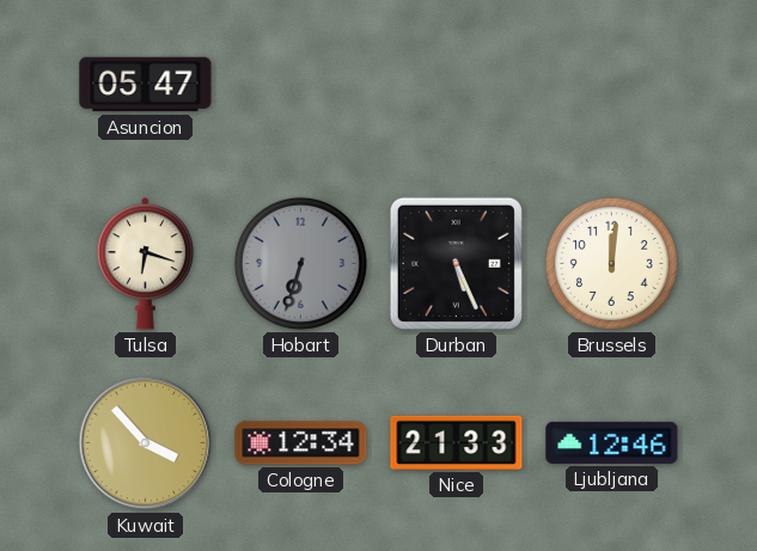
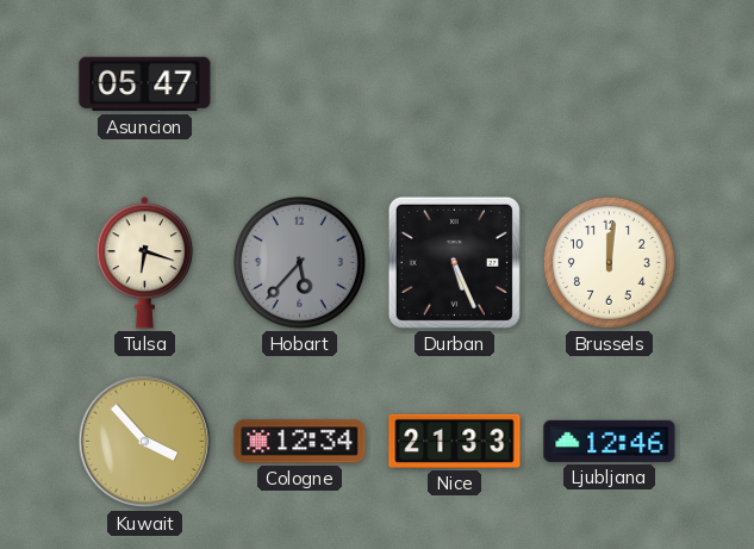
Hobart: 6:33 -> 5:37 (299, 262)
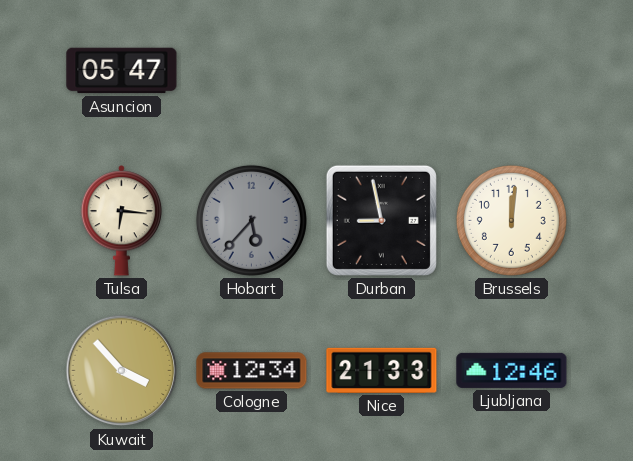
Tulsa: 6:18 -> 6:16 (122, 221)
Durban: 5:26 -> 8:58 (381, 220)
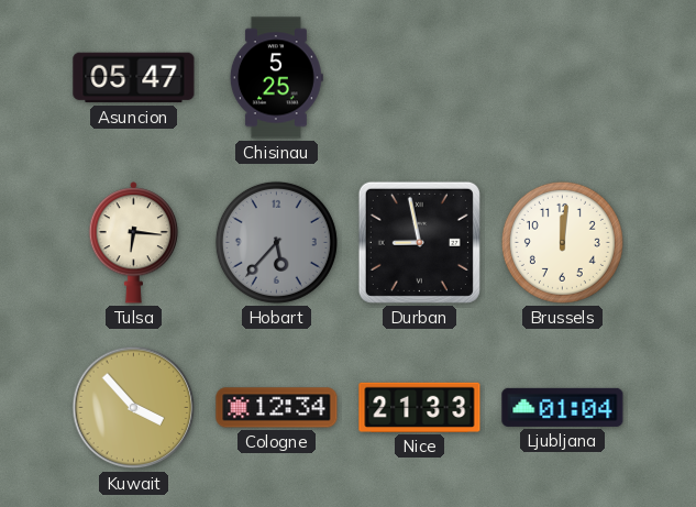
Chisinau: none -> 5:25 (276, 78)
Ljubljana: 12:46 -> 01:04 (563, 407)
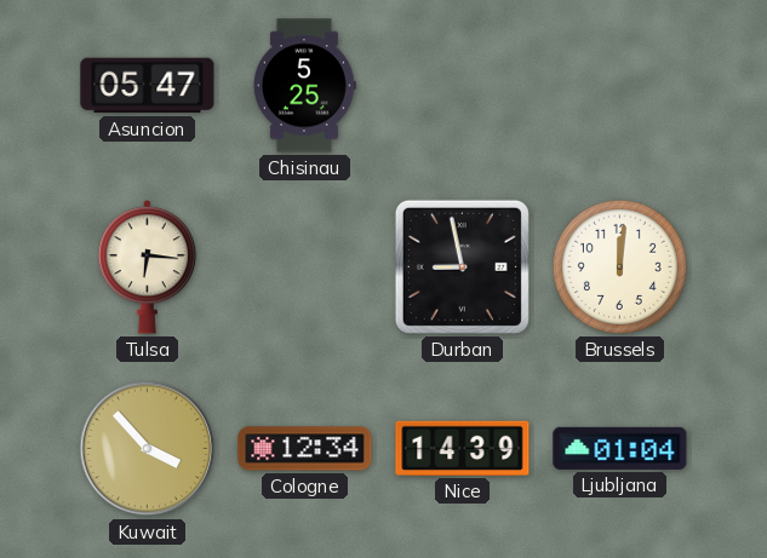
Hobart: 5:37 -> none (276, 242)
Nice: 21:33 -> 14:39 (463, 448)
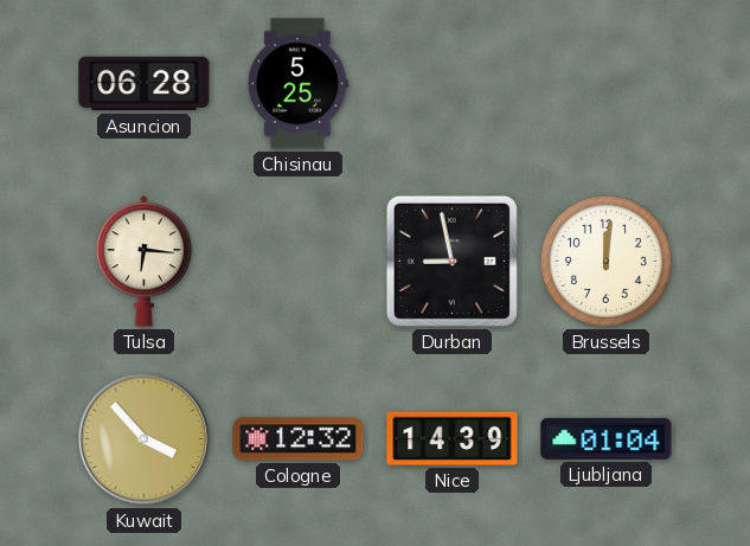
Asuncion: 05:47 -> 06:28 (145, 84)
Cologne: 12:34 -> 12:32 (299, 439)
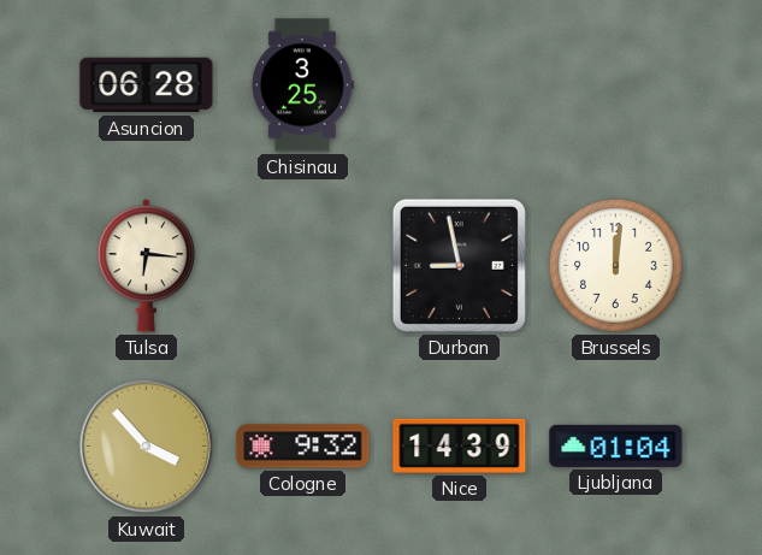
Chisinau: 5:25 -> 3:25 (302, 85)
Cologne: 12:32 -> 9:32 (303, 447)
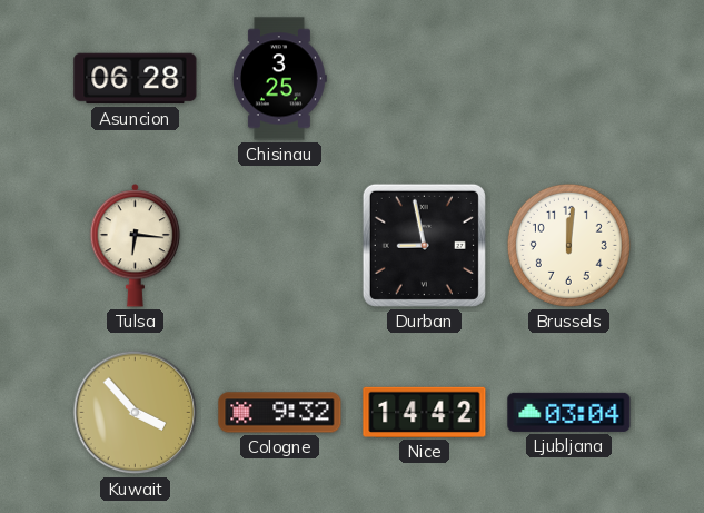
Nice: 14:39 -> 14:42 (425, 412)
Ljubljana: 01:04 -> 03:04 (569, 412)
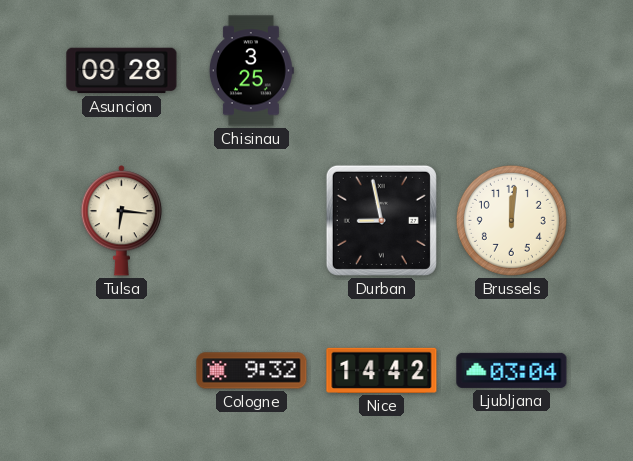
Asuncion: 06:28 -> 09:28 (122, 71)
Kuwait: 3:53 -> none (136, 413)
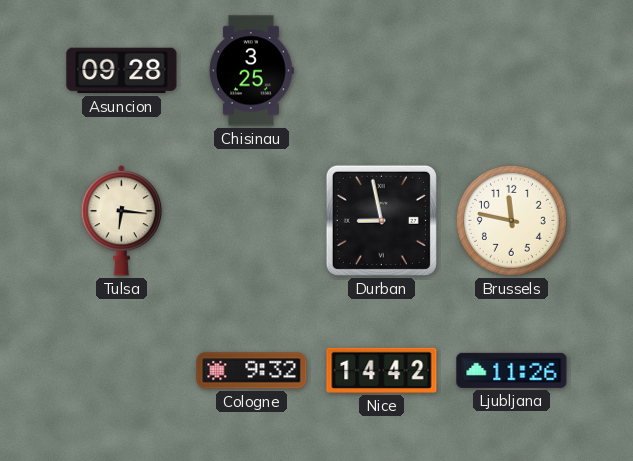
Brussels: 12:01 -> 11:47 (511, 220)
Ljubljana: 03:04 -> 11:26 (512, 370)
